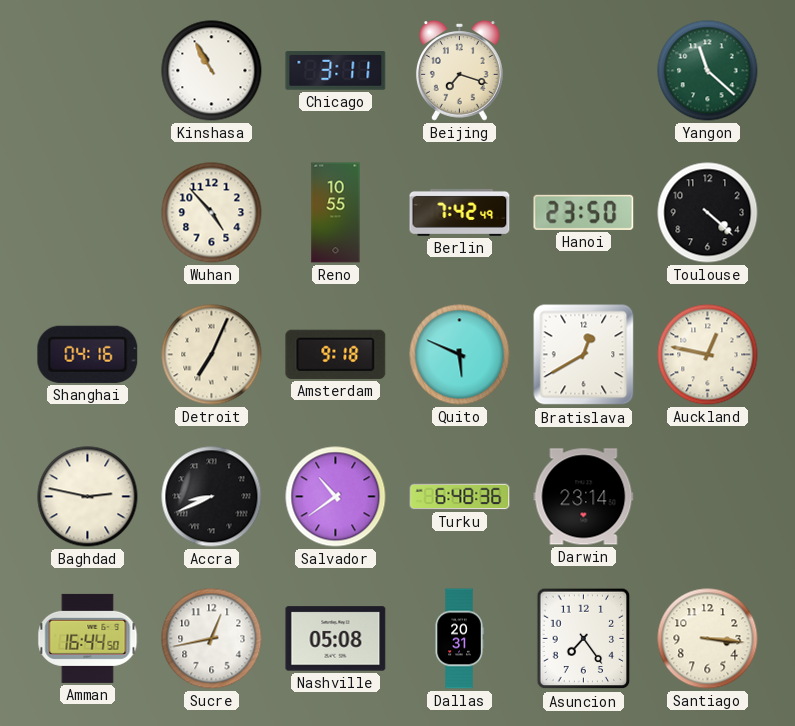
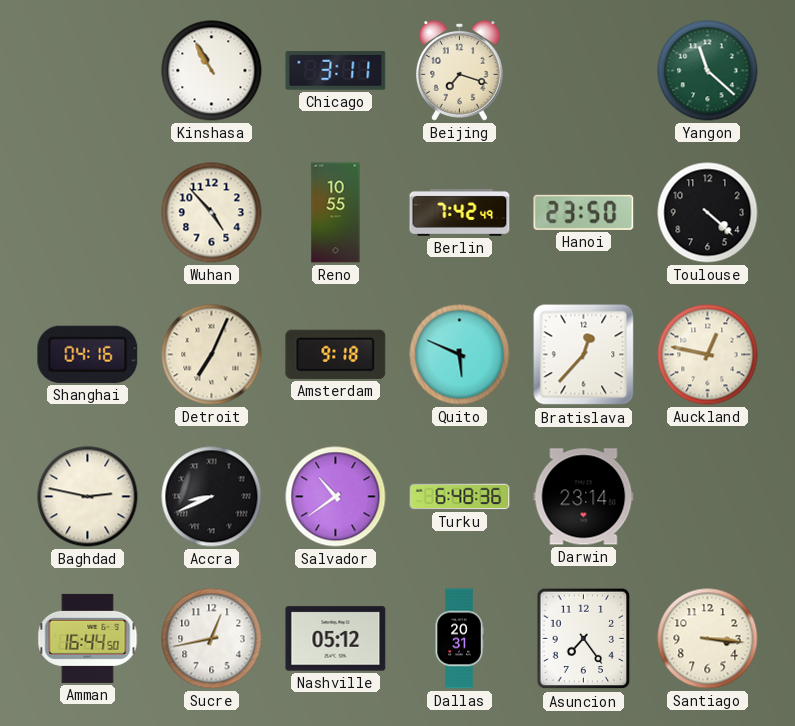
Bratislava: 12:40 -> 12:37 (584, 355)
Nashville: 05:08 -> 05:12 (336, 639)
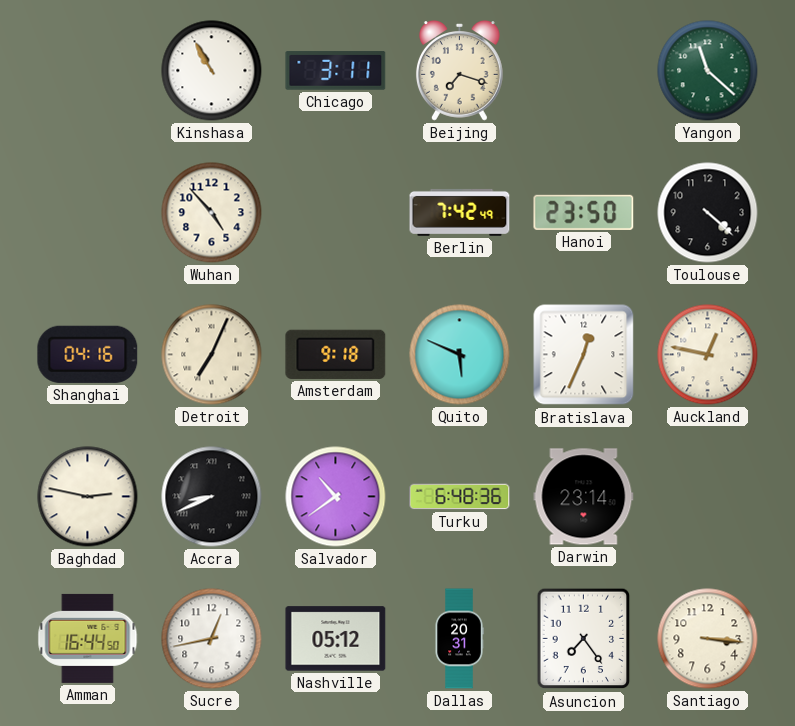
Reno: 10:55 -> none (336, 213)
Bratislava: 12:37 -> 12:34 (584, 355)
